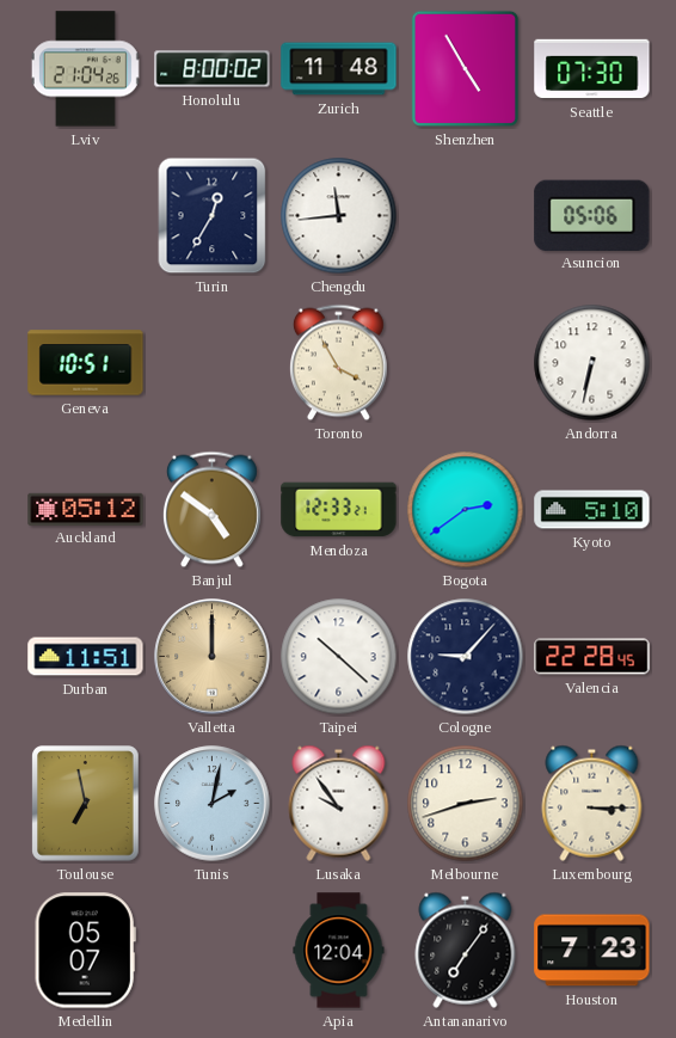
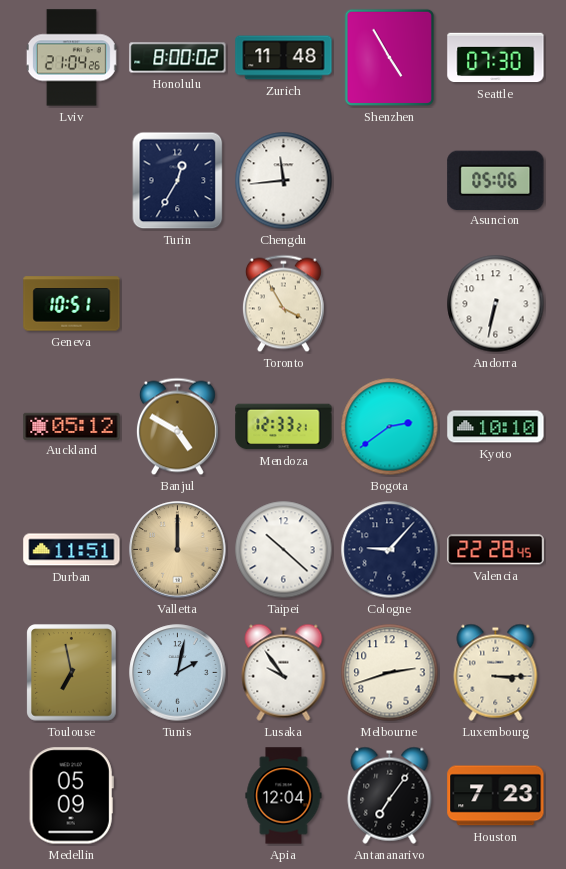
Banjul: 4:51 -> 4:50 (177, 427)
Kyoto: 5:10 -> 10:10 (496, 427)
Medellin: 05:07 -> 05:09 (71, 796)
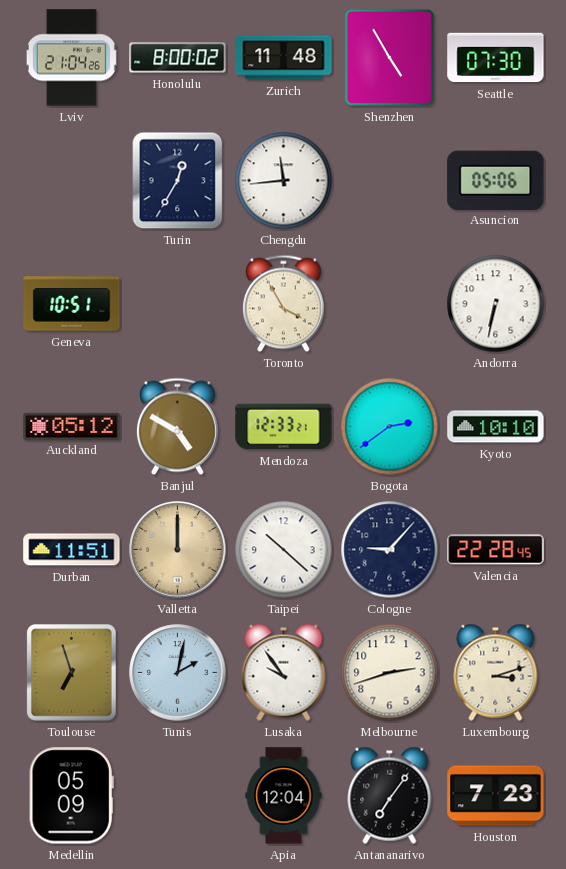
Toulouse: 6:58 -> 6:57 (72, 673)
Luxembourg: 3:15 -> 3:12 (496, 672)
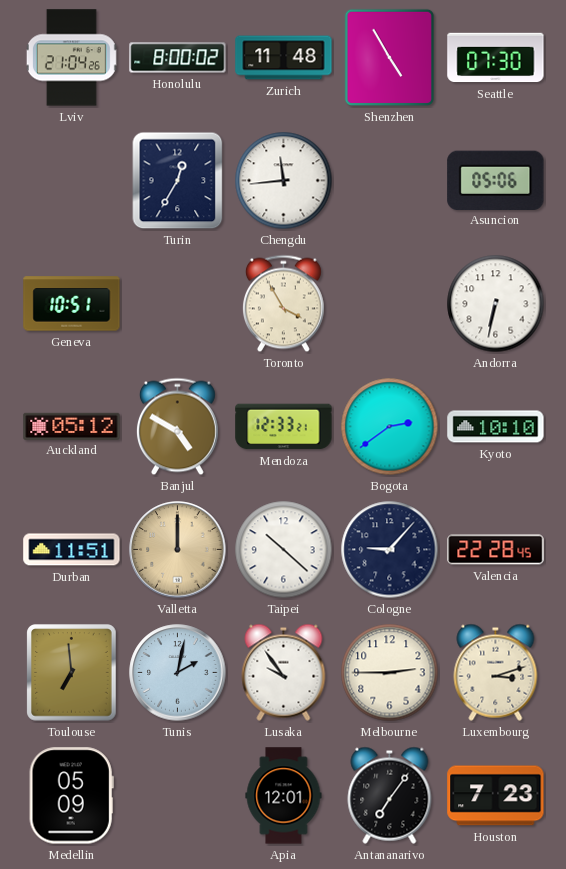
Toulouse: 6:57 -> 6:59 (72, 673)
Melbourne: 2:42 -> 2:45 (390, 673)
Apia: 12:04 -> 12:01 (284, 796)
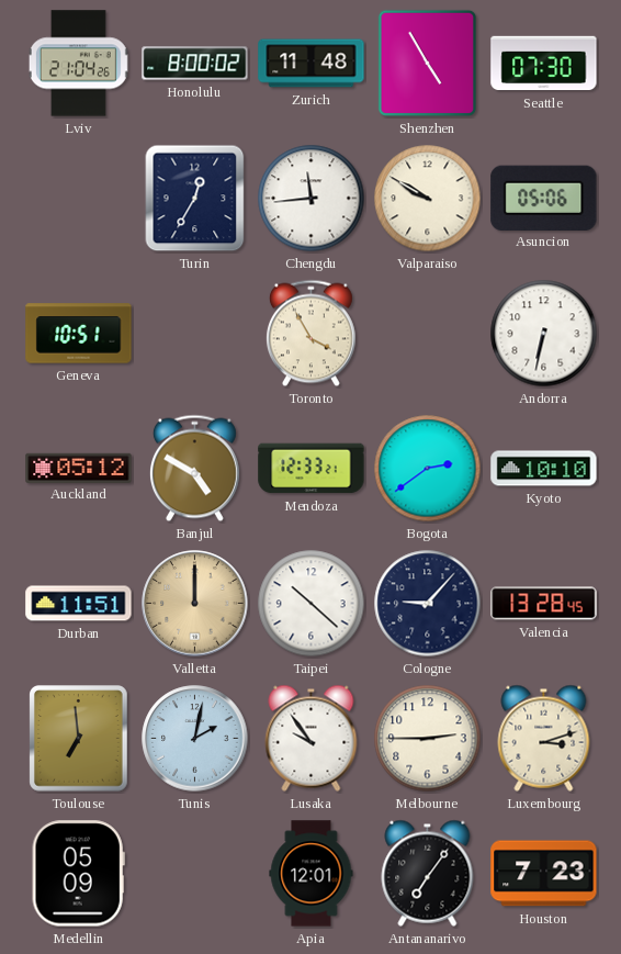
Valparaiso: none -> 9:50 (428, 199)
Valencia: 22:28 -> 13:28 (544, 604)
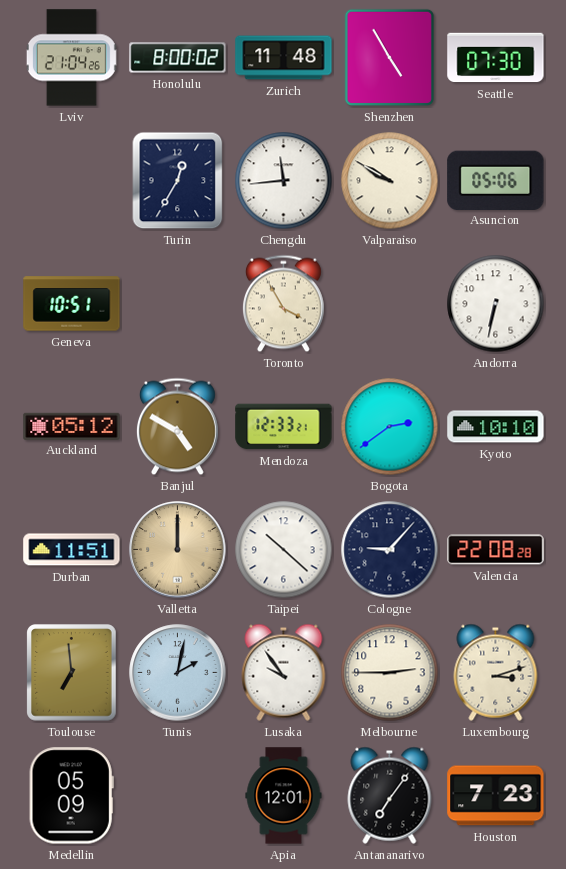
Valencia: 13:28 -> 22:08 (496, 550)
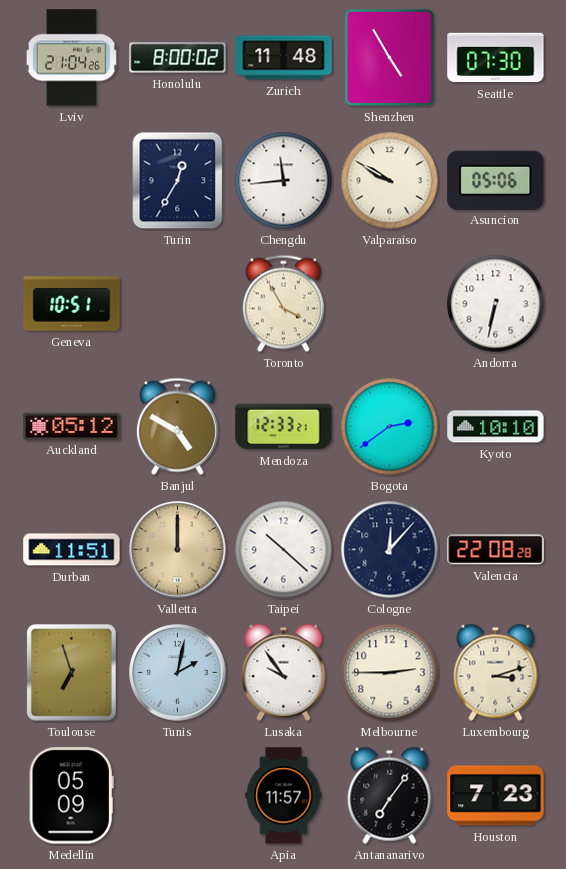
Cologne: 9:07 -> 12:07 (390, 550)
Toulouse: 6:59 -> 6:57 (72, 673)
Apia: 12:01 -> 11:57 (284, 796)
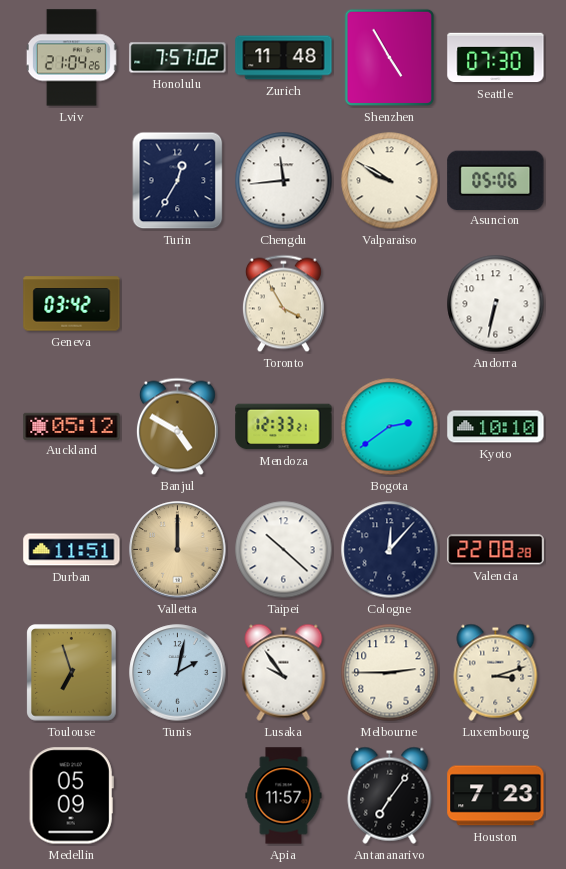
Honolulu: 8:00 -> 7:57 (178, 58)
Geneva: 10:51 -> 03:42 (72, 304)
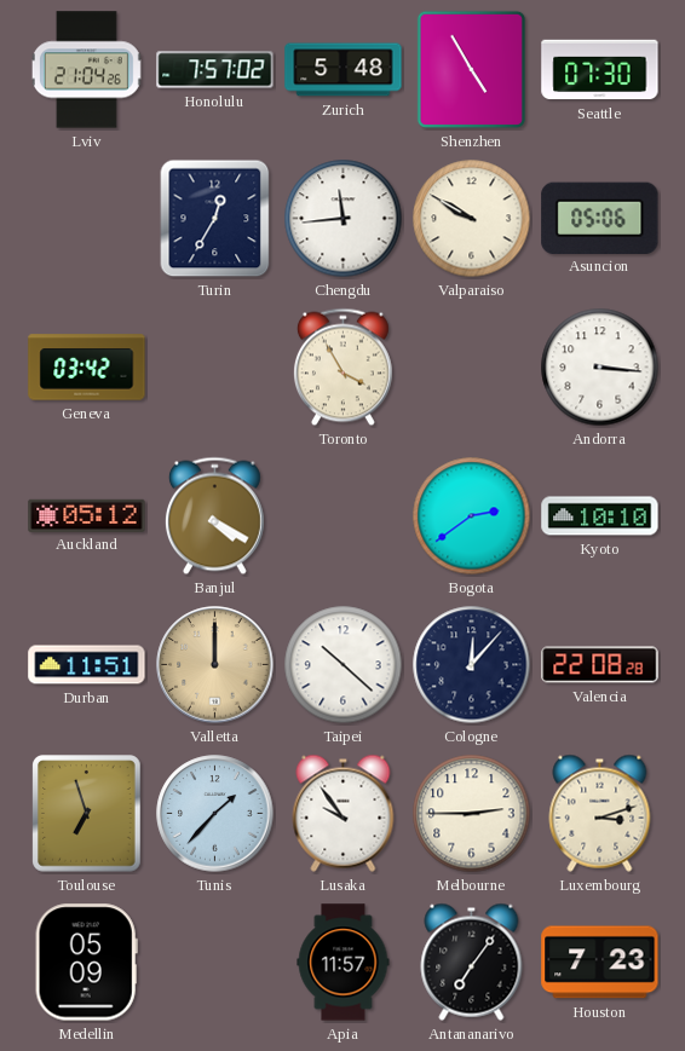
Zurich: 11:48 -> 5:48 (344, 70)
Andorra: 6:32 -> 3:16 (600, 368)
Banjul: 4:50 -> 4:20 (214, 516)
Mendoza: 12:33 -> none (284, 427)
Tunis: 2:02 -> 1:37 (215, 814)
